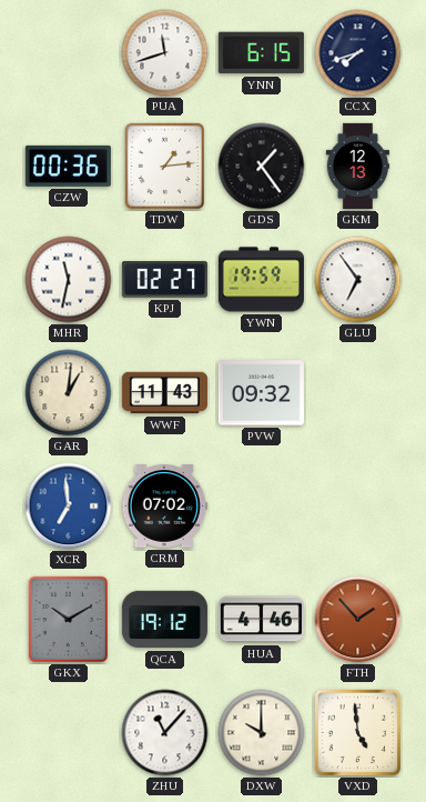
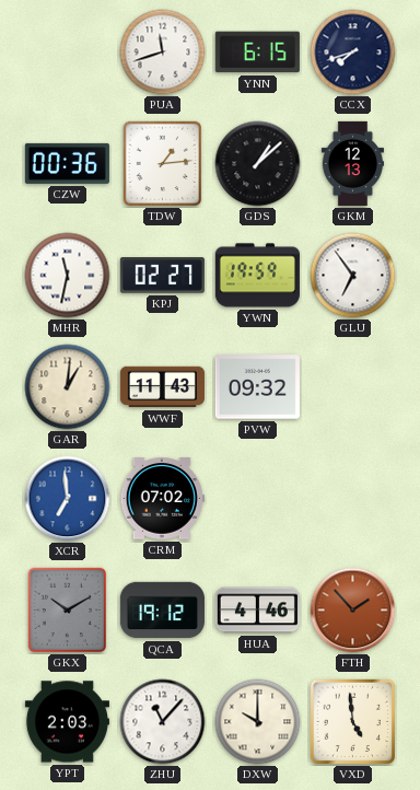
GDS: 1:24 -> 1:08 (258, 164)
YPT: none -> 2:03 (67, 722)
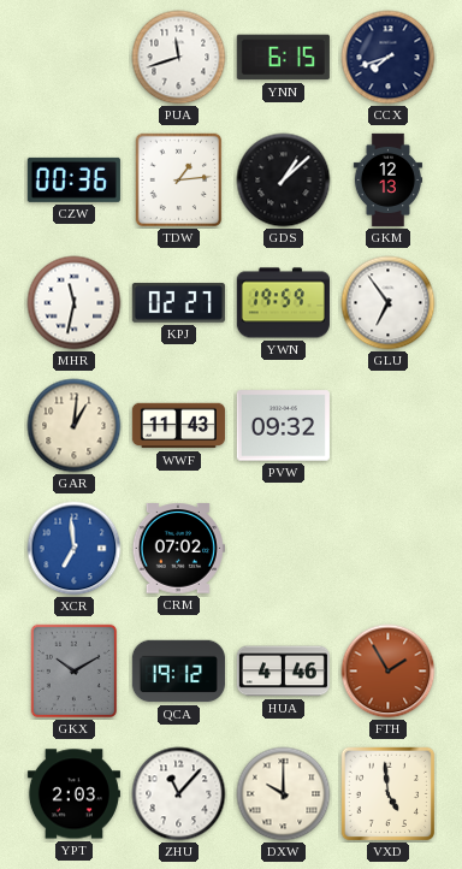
FTH: 1:53 -> 1:55 (389, 672)
